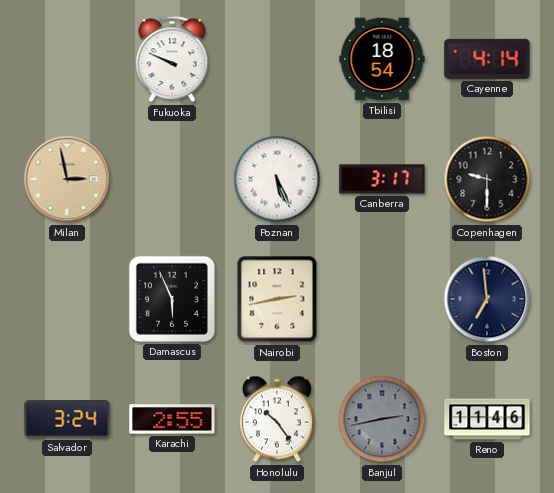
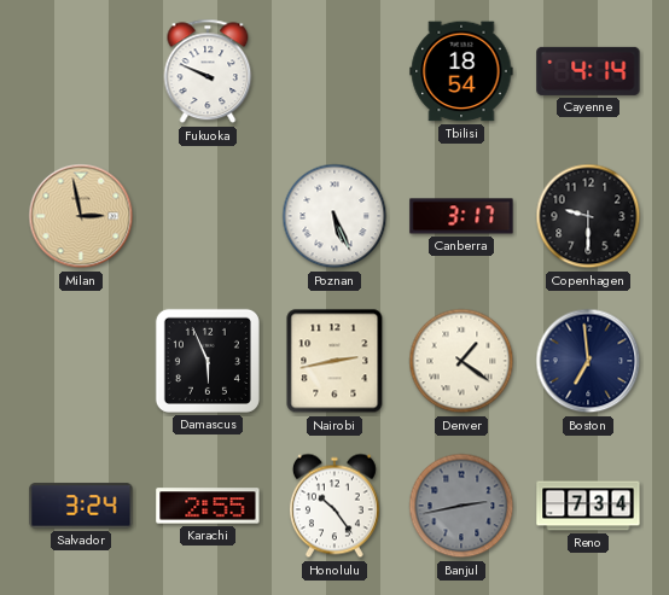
Denver: none -> 1:21 (461, 361)
Reno: 11:46 -> 7:34 (588, 506)
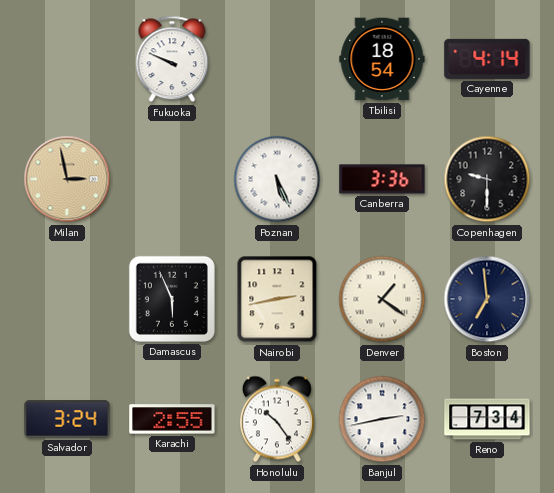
Canberra: 3:17 -> 3:36 (382, 179)
Banjul dial: grey -> white (382, 419)
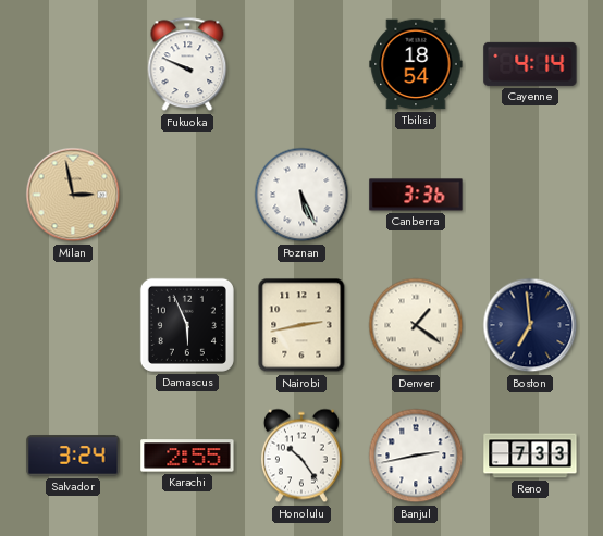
Copenhagen: 9:30 -> none (487, 179)
Reno: 7:34 -> 7:33 (530, 456)
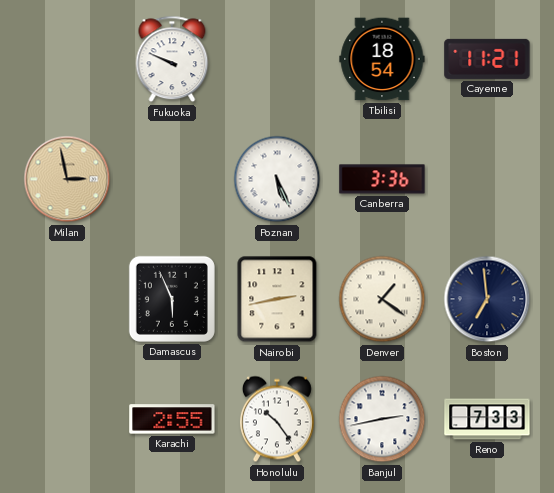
Cayenne: 4:14 -> 11:21 (487, 59)
Salvador: 3:24 -> none (73, 456)
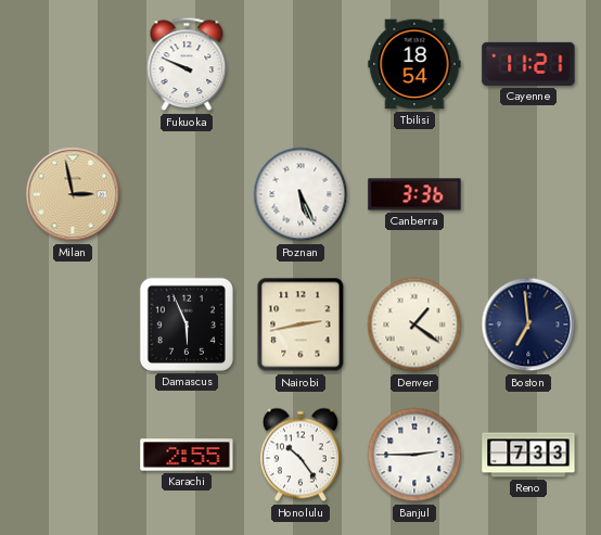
Banjul: 2:43 -> 2:45 (414, 455)
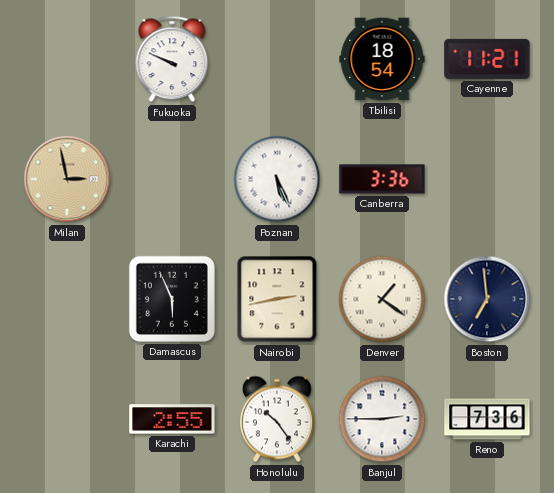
Reno: 7:33 -> 7:36 (487, 419)
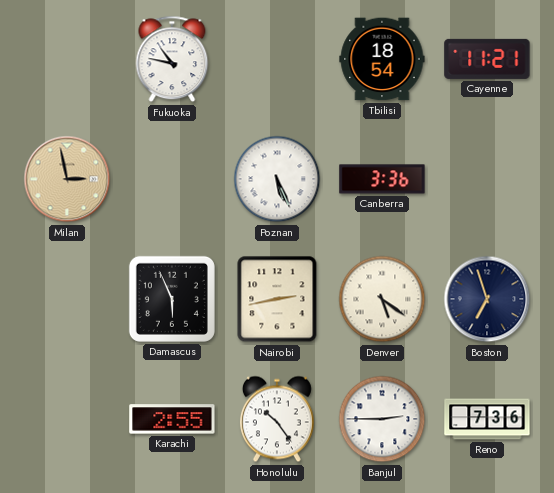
Fukuoka: 9:49 -> 10:47 (172, 59)
Denver: 1:21 -> 5:21 (382, 299)
Boston: 6:59 -> 6:57 (487, 299)
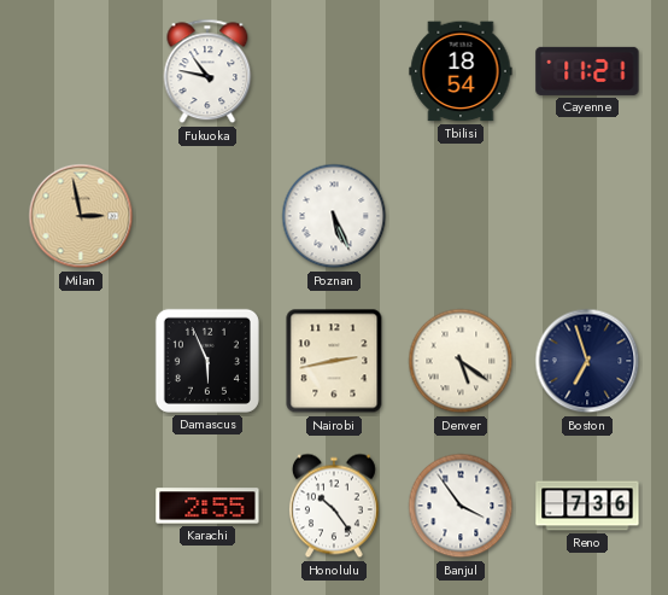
Canberra: 3:36 -> none (382, 179)
Banjul: 2:45 -> 3:54 (461, 506)
